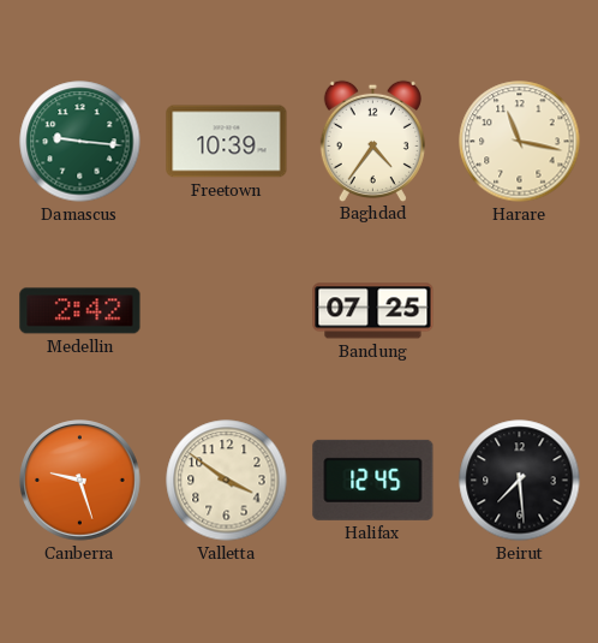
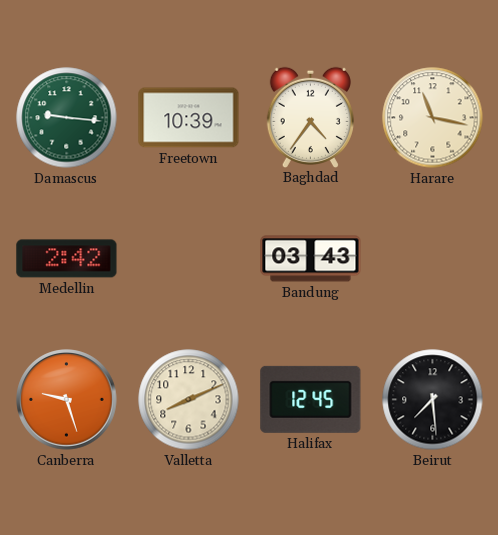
Bandung: 07:25 -> 03:43 (311, 259)
Valletta: 3:51 -> 8:11 (189, 400)
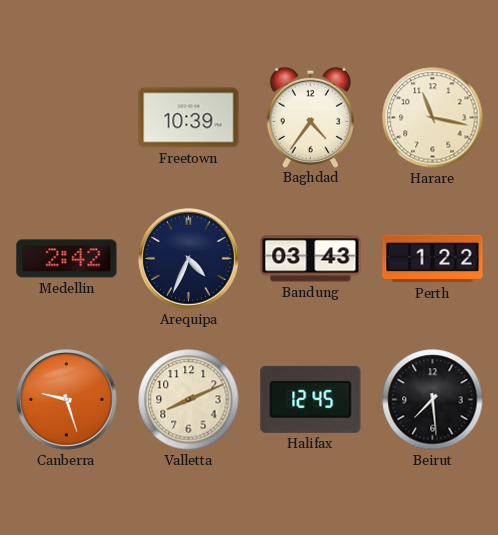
Damascus: 9:16 -> none (67, 118)
Arequipa: none -> 4:34 (189, 259)
Perth: none -> 1:22 (433, 259)
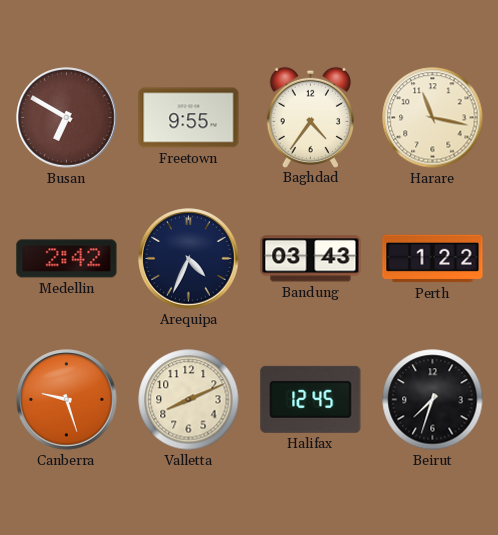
Busan: none -> 6:50 (67, 118)
Freetown: 10:39 -> 9:55 (189, 118)
Beirut: 7:29 -> 7:33 (433, 400)
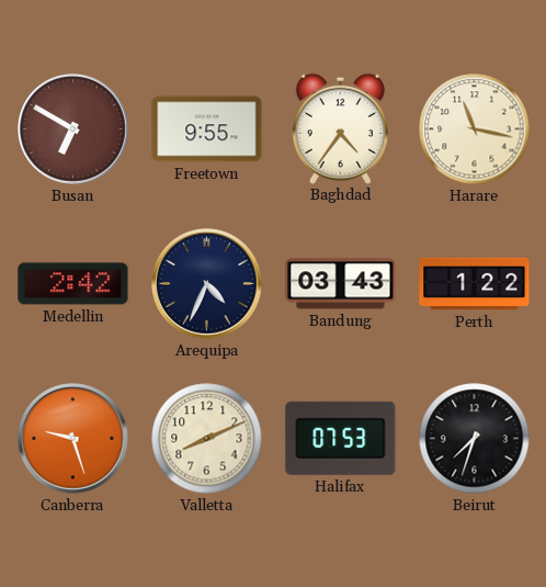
Halifax: 12:45 -> 07:53 (341, 438)
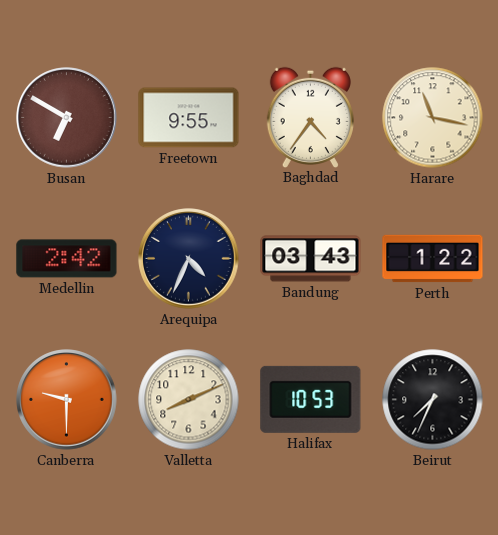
Canberra: 9:27 -> 9:30 (67, 400)
Halifax: 07:53 -> 10:53 (311, 399)
Beirut: 7:33 -> 7:34 (433, 400)
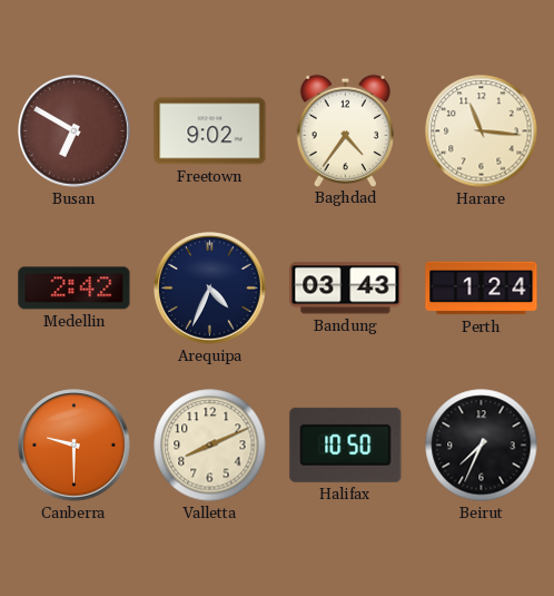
Freetown: 9:55 -> 9:02 (210, 131)
Harare: 11:17 -> 11:16 (482, 131)
Perth: 1:22 -> 1:24 (482, 289)
Halifax: 10:53 -> 10:50 (346, 444)
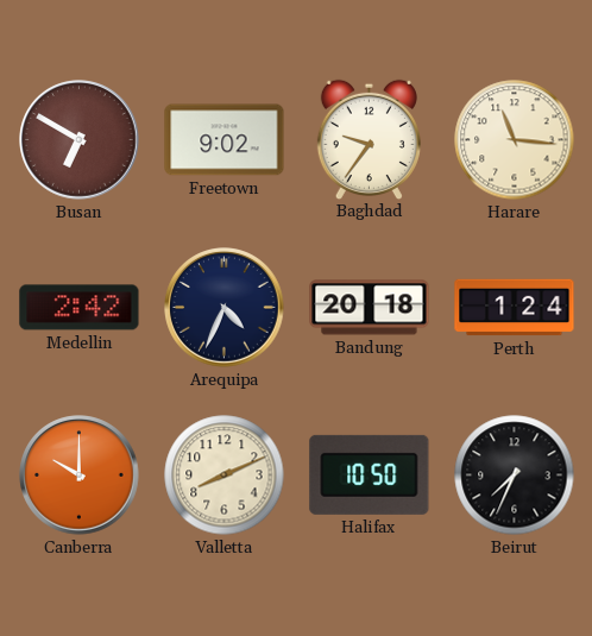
Baghdad: 4:36 -> 9:36 (369, 139)
Bandung: 03:43 -> 20:18 (370, 308)
Canberra: 9:30 -> 10:00 (80, 476)
